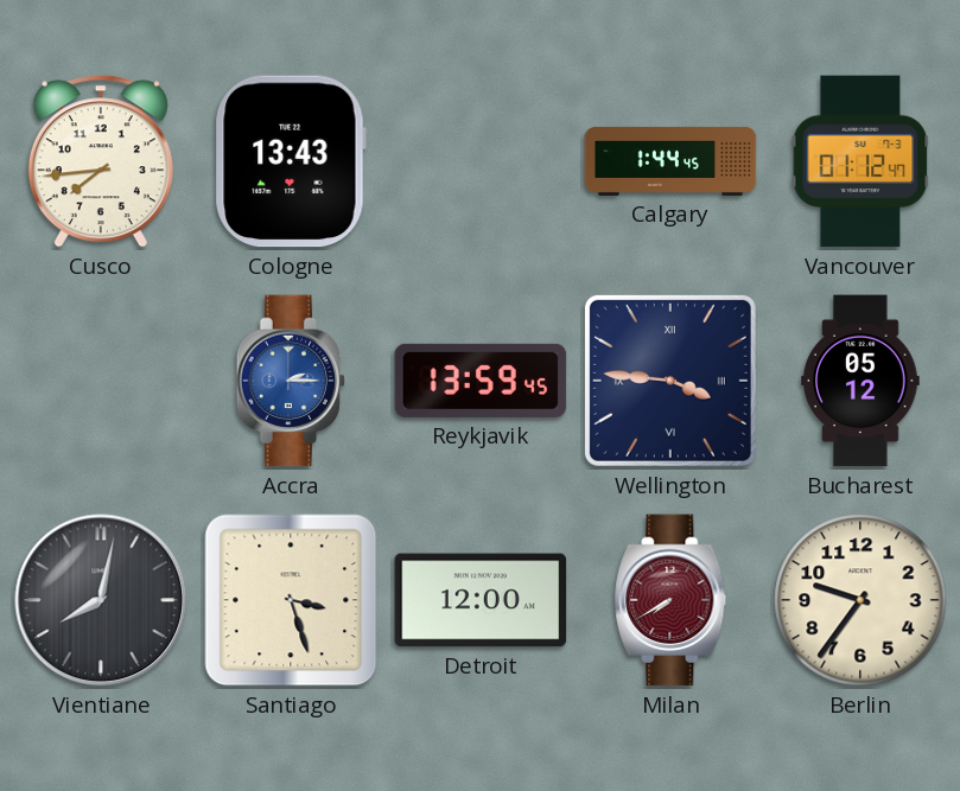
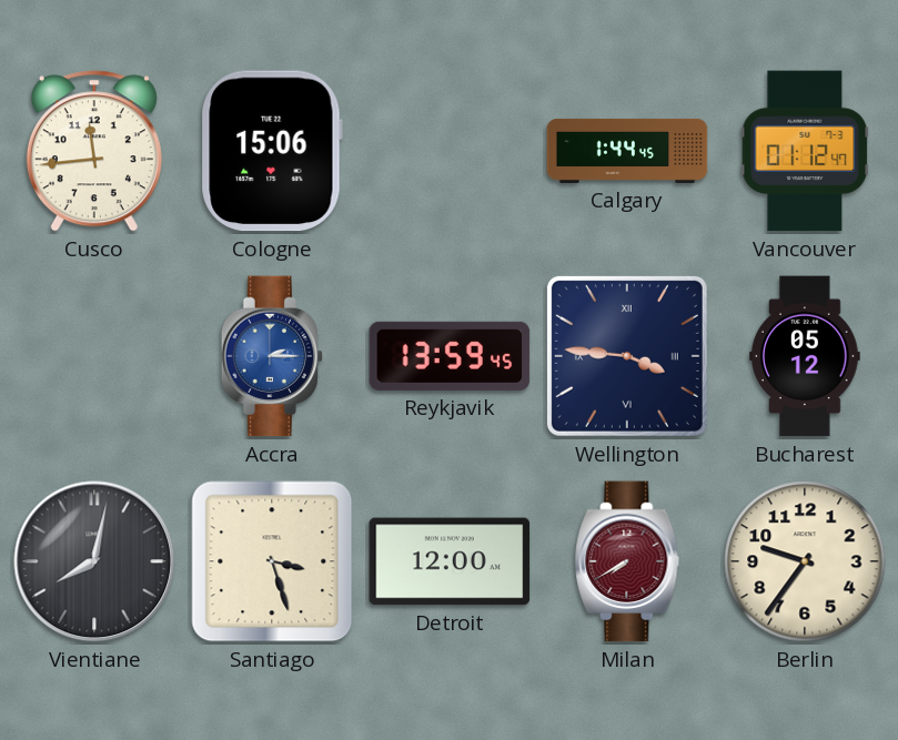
Cusco: 7:44 -> 11:44 (94, 151)
Cologne: 13:43 -> 15:06 (272, 151)
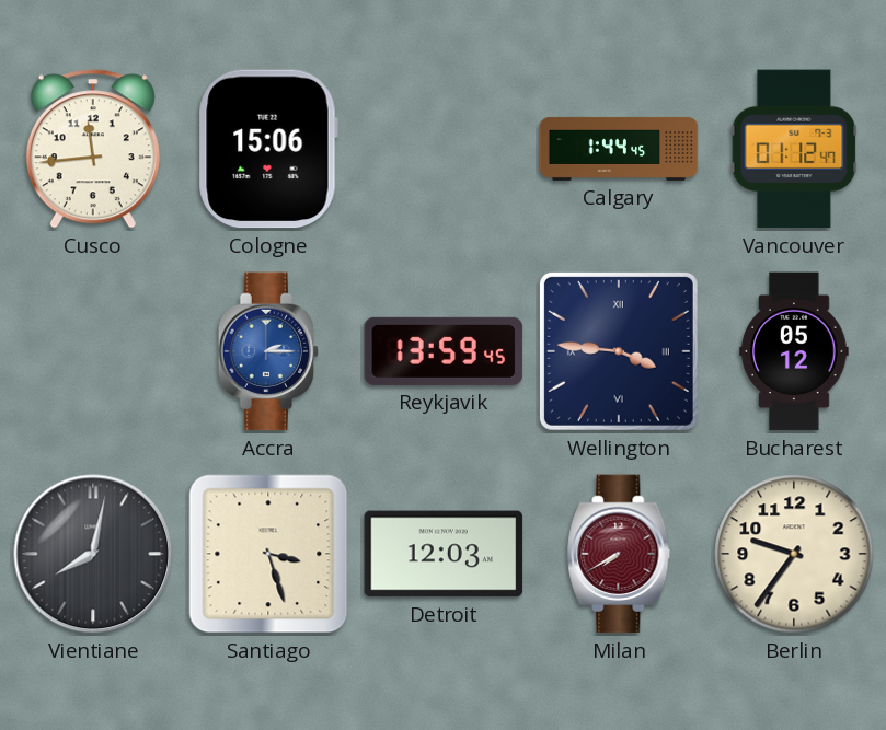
Detroit: 12:00 -> 12:03 (444, 554)
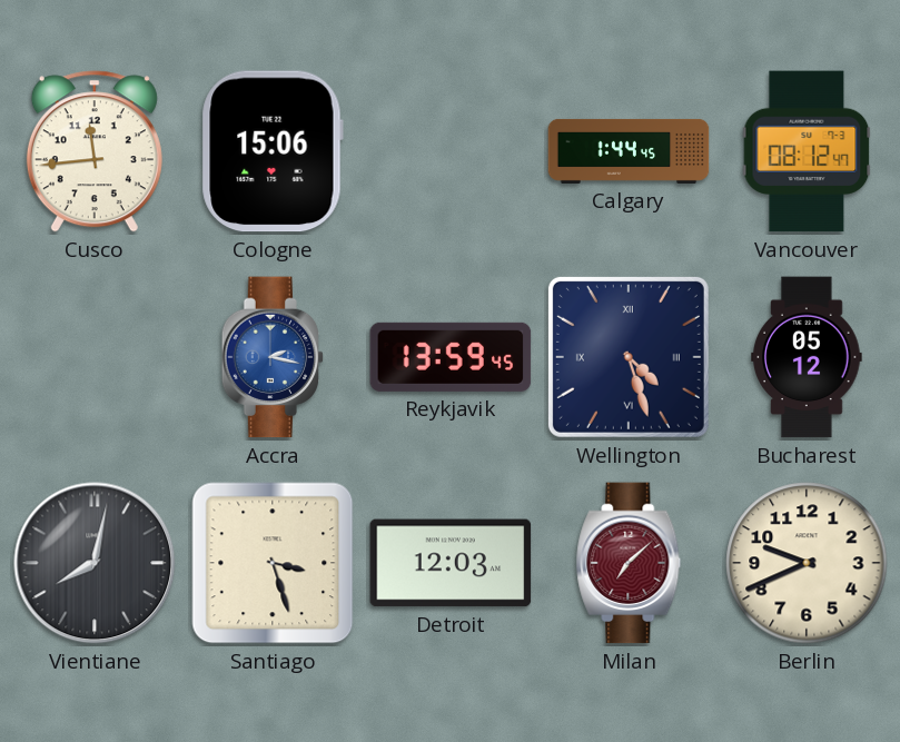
Vancouver: 01:12 -> 08:12 (807, 151)
Accra: 2:15 -> 2:17 (273, 357)
Wellington: 3:46 -> 4:27 (629, 357)
Milan: 7:40 -> 7:08 (629, 563)
Berlin: 9:36 -> 9:41 (807, 563)
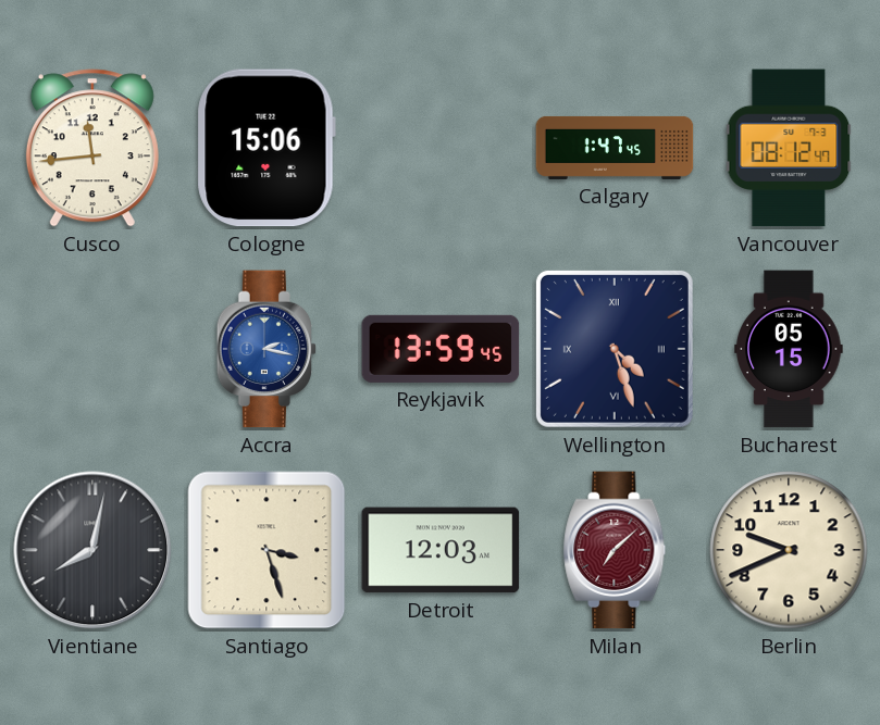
Calgary: 1:44 -> 1:47 (615, 148)
Bucharest: 05:12 -> 05:15 (789, 349)
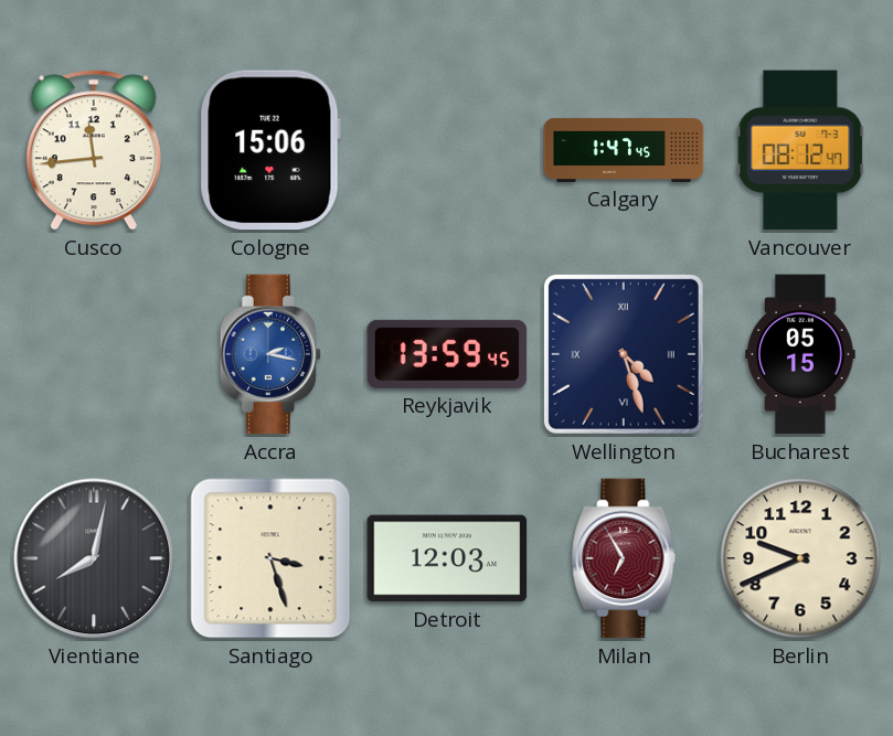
Milan: 7:08 -> 6:55 (624, 558)
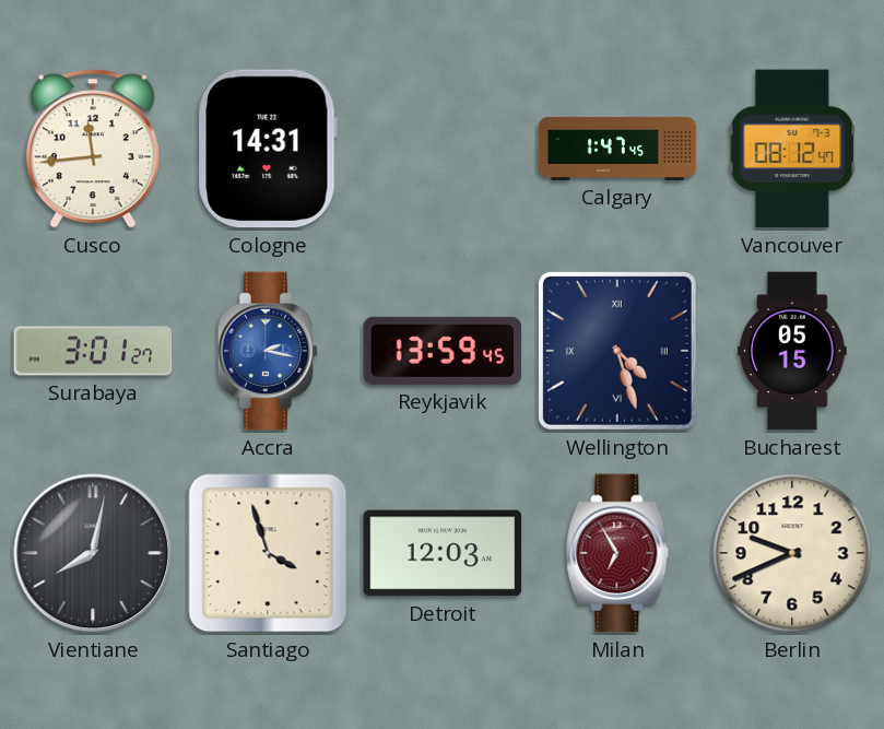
Cologne: 15:06 -> 14:31 (268, 149)
Surabaya: none -> 3:01 (93, 351)
Santiago: 3:27 -> 3:57 (268, 553)
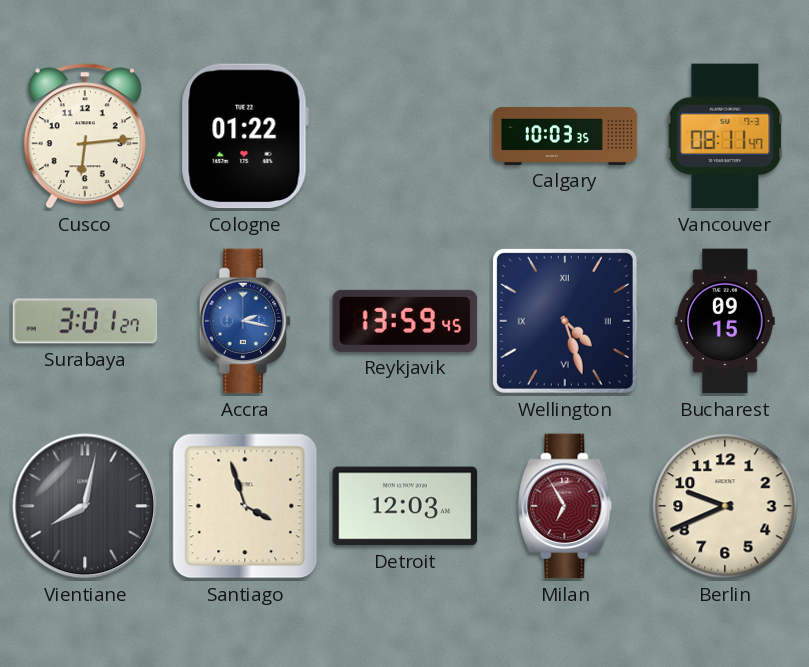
Cusco: 11:44 -> 6:14 (85, 136)
Cologne: 14:31 -> 01:22 (245, 136)
Calgary: 1:47 -> 10:03 (565, 136)
Vancouver: 08:12 -> 08:11 (725, 136)
Bucharest: 05:15 -> 09:15 (725, 321)
